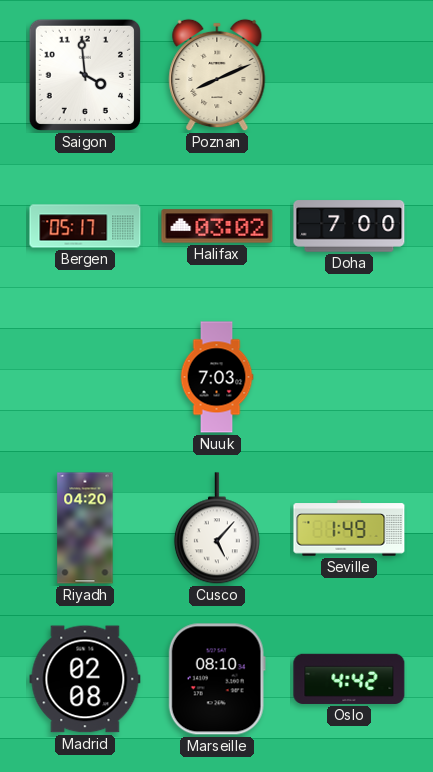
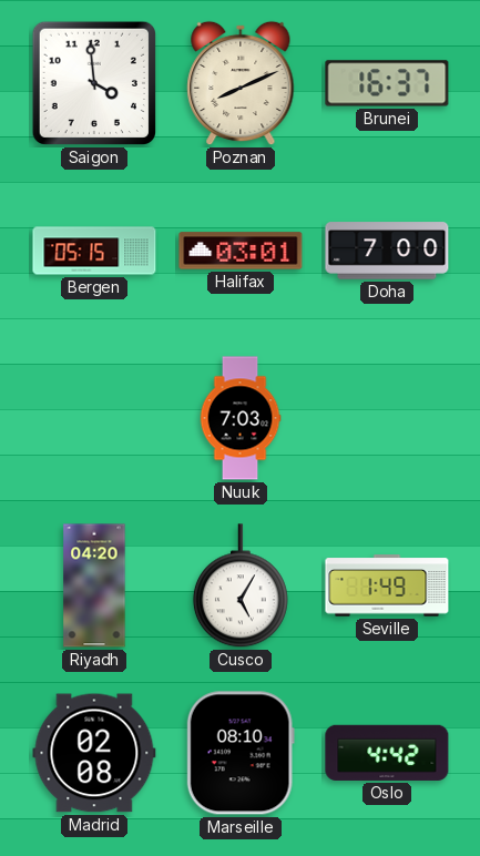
Brunei: none -> 16:37 (387, 83)
Bergen: 05:17 -> 05:15 (94, 251)
Halifax: 03:02 -> 03:01 (241, 251)
Cusco: 5:07 -> 5:05 (241, 587)
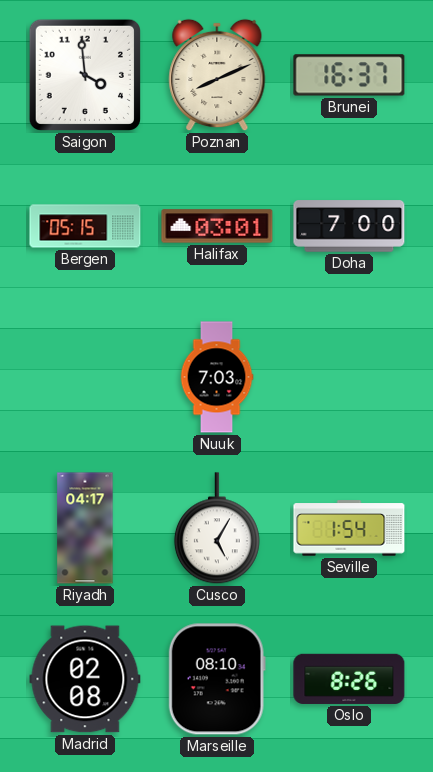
Riyadh: 04:20 -> 04:17 (85, 528)
Seville: 1:49 -> 1:54 (349, 528)
Oslo: 4:42 -> 8:26 (349, 679)
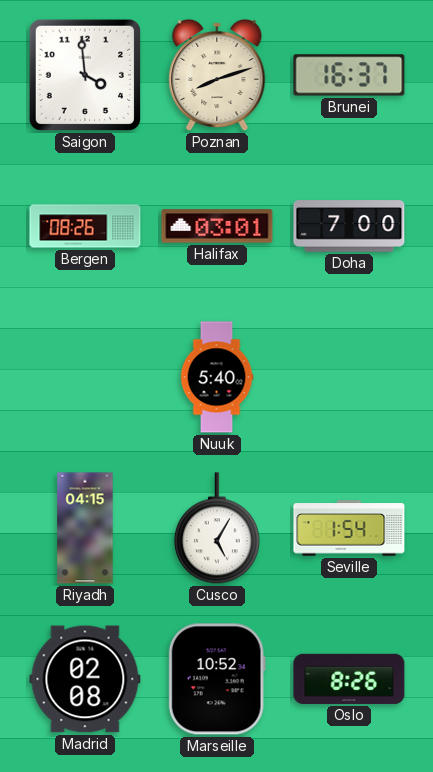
Poznan: 8:11 -> 8:12 (217, 75)
Bergen: 05:15 -> 08:26 (85, 226)
Nuuk: 7:03 -> 5:40 (217, 377)
Riyadh: 04:17 -> 04:15 (85, 528)
Marseille: 08:10 -> 10:52 (217, 679)
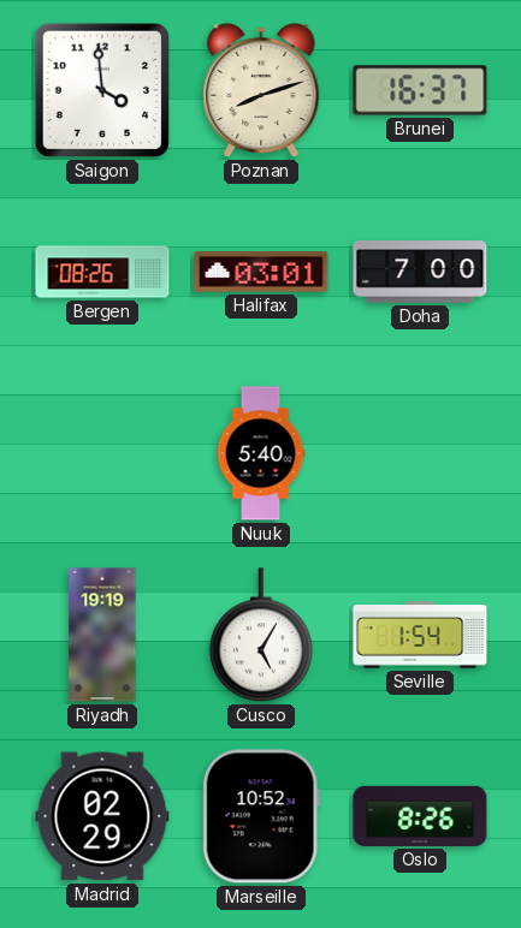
Riyadh: 04:15 -> 19:19 (102, 635)
Madrid: 02:08 -> 02:29 (102, 816)
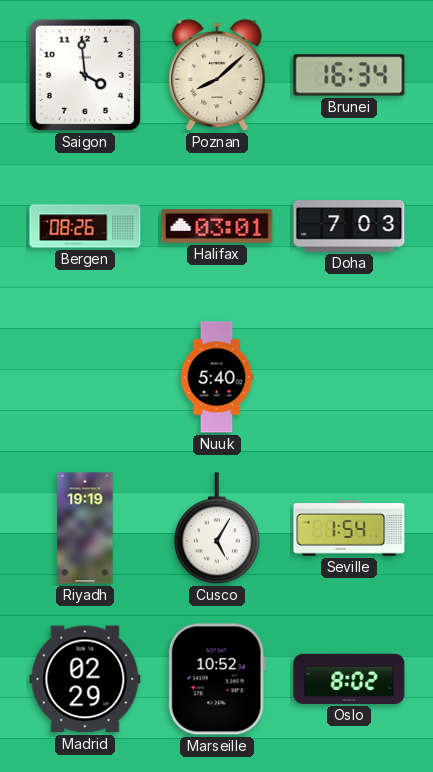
Poznan: 8:12 -> 8:08 (217, 75)
Brunei: 16:37 -> 16:34 (349, 75)
Doha: 7:00 -> 7:03 (349, 226)
Oslo: 8:26 -> 8:02 (349, 679)
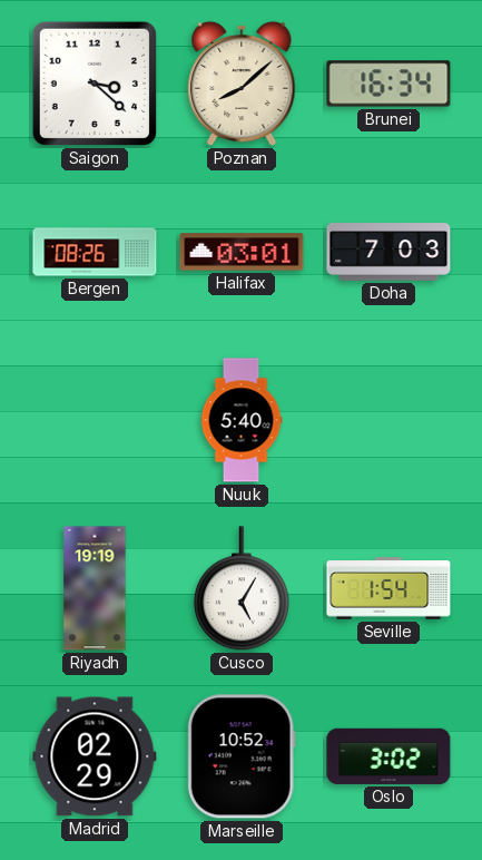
Saigon: 3:59 -> 3:22 (95, 84)
Oslo: 8:02 -> 3:02 (388, 756)
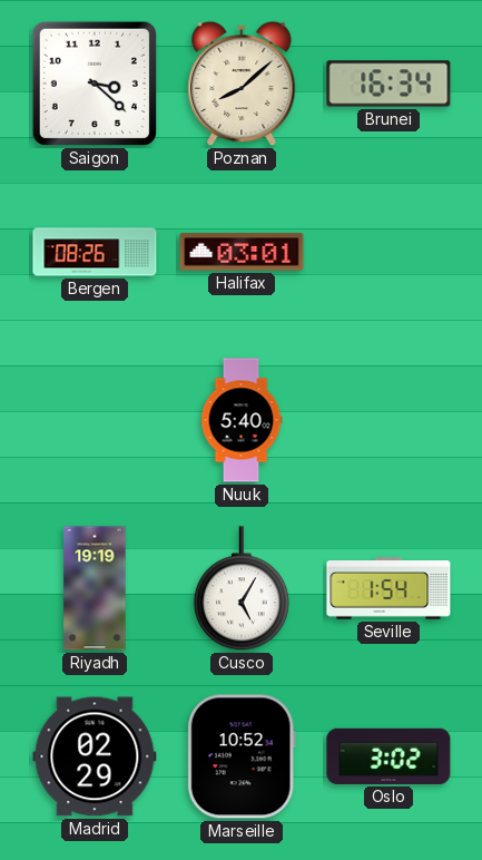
Doha: 7:03 -> none (388, 252)
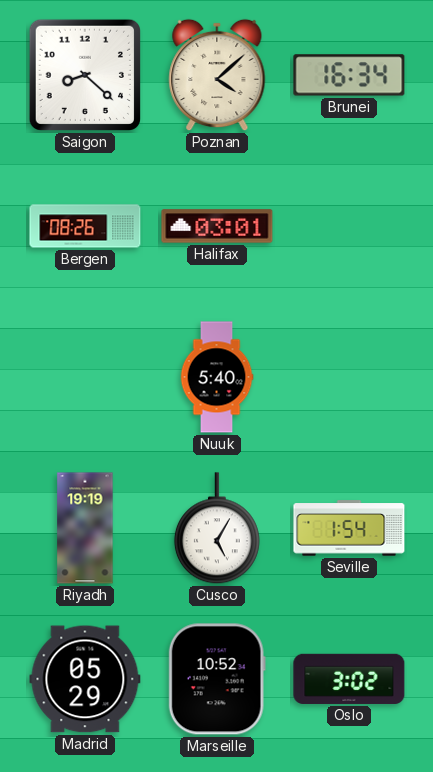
Saigon: 3:22 -> 8:22 (85, 75)
Poznan: 8:08 -> 4:08 (217, 75)
Madrid: 02:29 -> 05:29 (85, 679)
